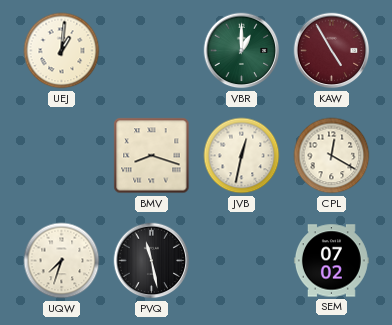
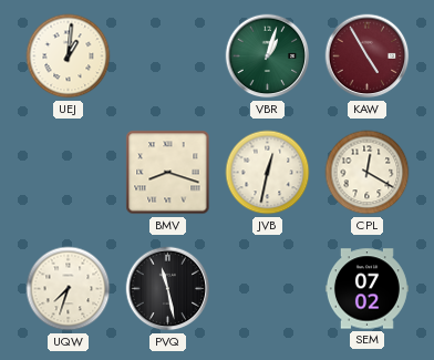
VBR: 1:00 -> 1:03 (268, 56)
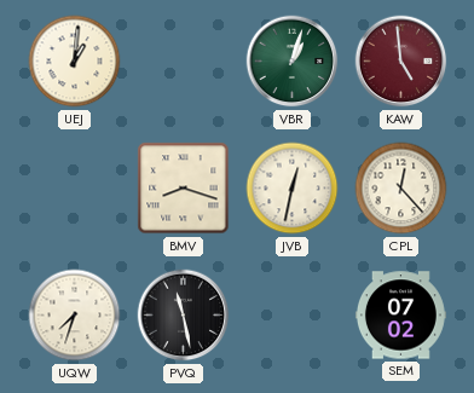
KAW: 4:55 -> 4:59 (401, 62)
CPL: 12:20 -> 12:23 (401, 189)
